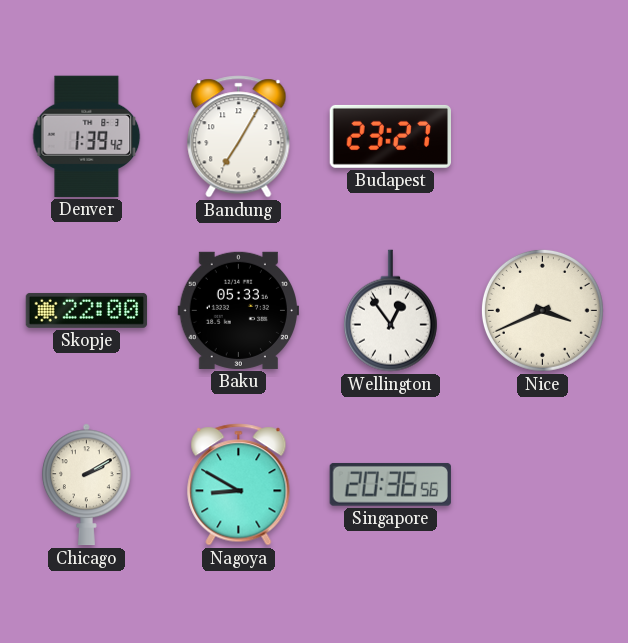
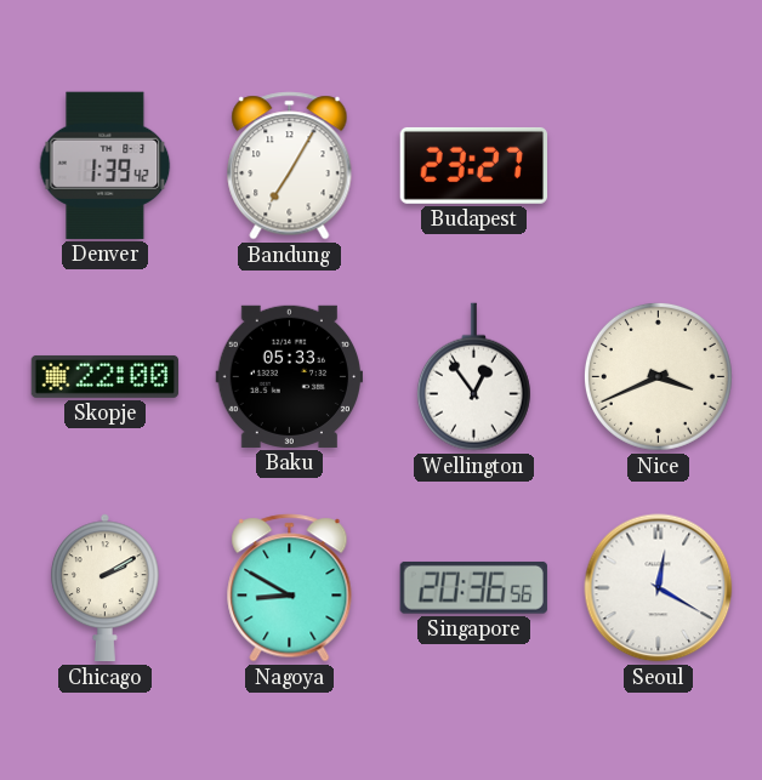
Seoul: none -> 12:20 (659, 588)
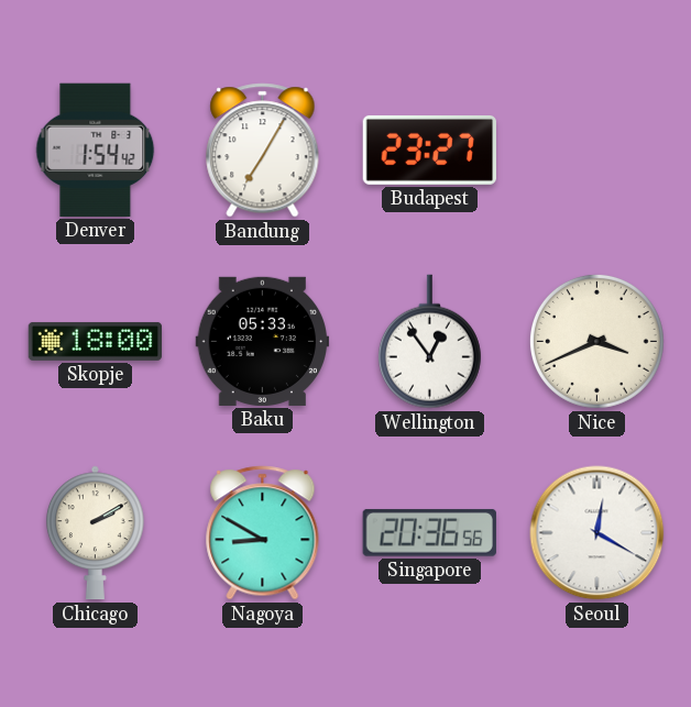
Denver: 1:39 -> 1:54 (96, 150)
Skopje: 22:00 -> 18:00 (96, 341)
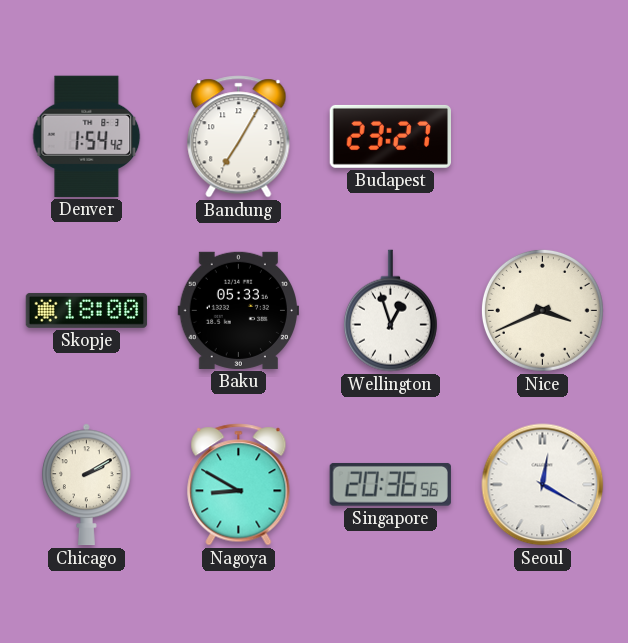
Wellington: 12:54 -> 12:57 (390, 311)
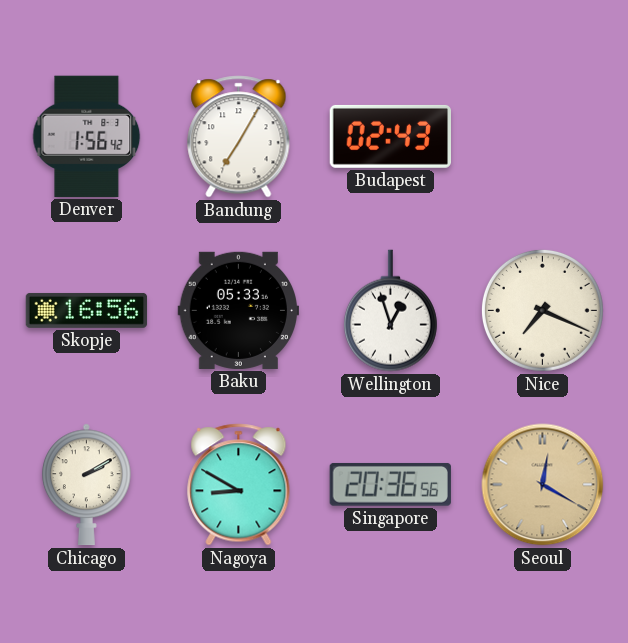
Denver: 1:54 -> 1:56 (87, 136)
Budapest: 23:27 -> 02:43 (390, 136)
Skopje: 18:00 -> 16:56 (87, 310)
Nice: 3:41 -> 7:19 (542, 310)
Seoul dial: white -> champagne (543, 485)
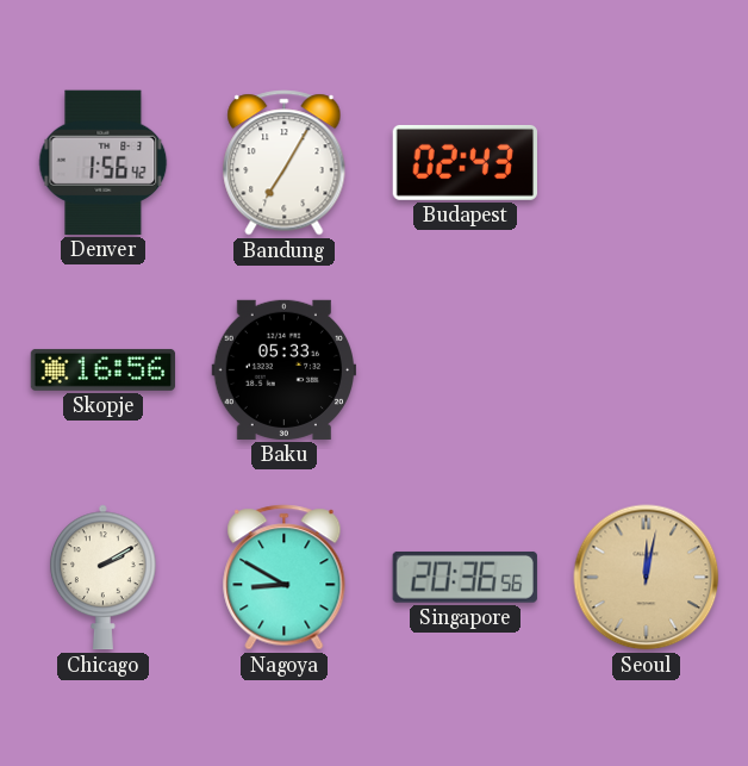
Wellington: 12:57 -> none (390, 311)
Nice: 7:19 -> none (542, 310)
Seoul: 12:20 -> 12:02 (647, 578)
